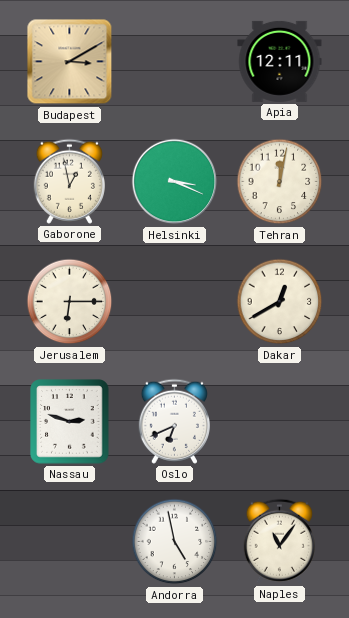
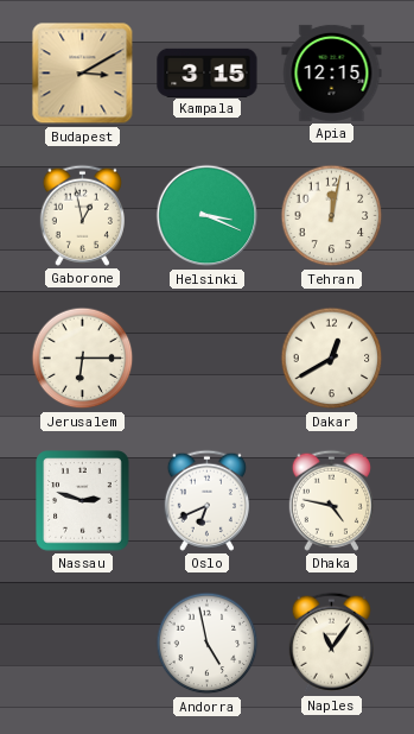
Kampala: none -> 3:15 (208, 72)
Apia: 12:11 -> 12:15 (332, 72)
Dhaka: none -> 4:47 (331, 500)
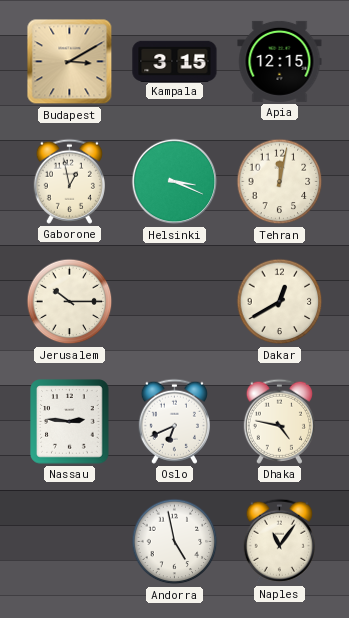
Jerusalem: 6:15 -> 10:15 (70, 302)
Nassau: 2:48 -> 2:46 (70, 422)
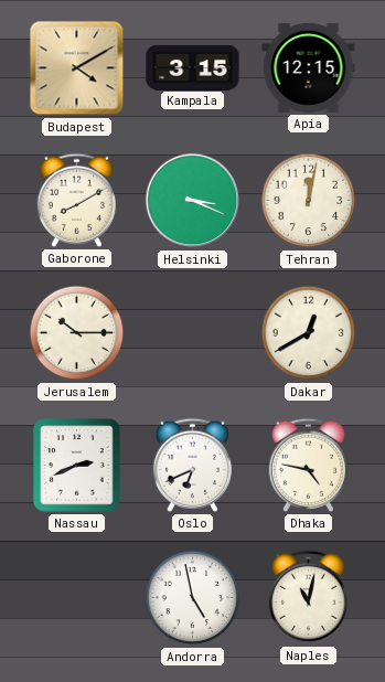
Budapest: 3:10 -> 4:10 (77, 68)
Gaborone: 12:58 -> 8:10 (76, 200)
Nassau: 2:46 -> 2:41 (77, 466)
Naples: 11:06 -> 11:02 (308, 597)
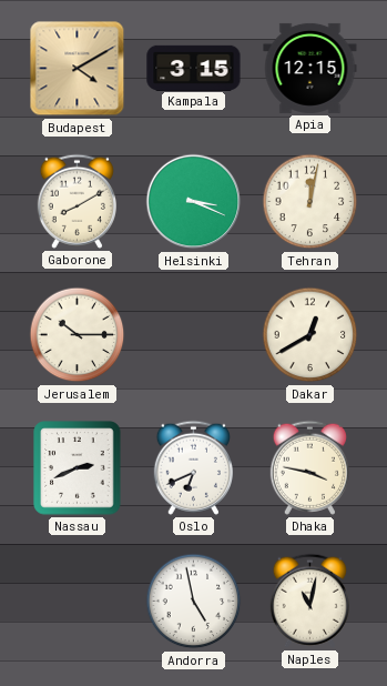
Dhaka: 4:47 -> 3:47 (309, 467)
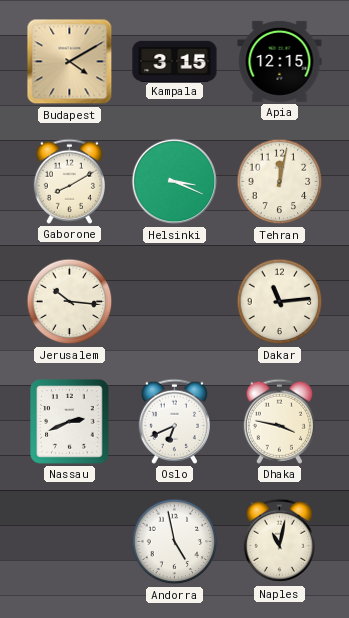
Jerusalem: 10:15 -> 10:16 (70, 302)
Dakar: 12:40 -> 11:14 (280, 302)
